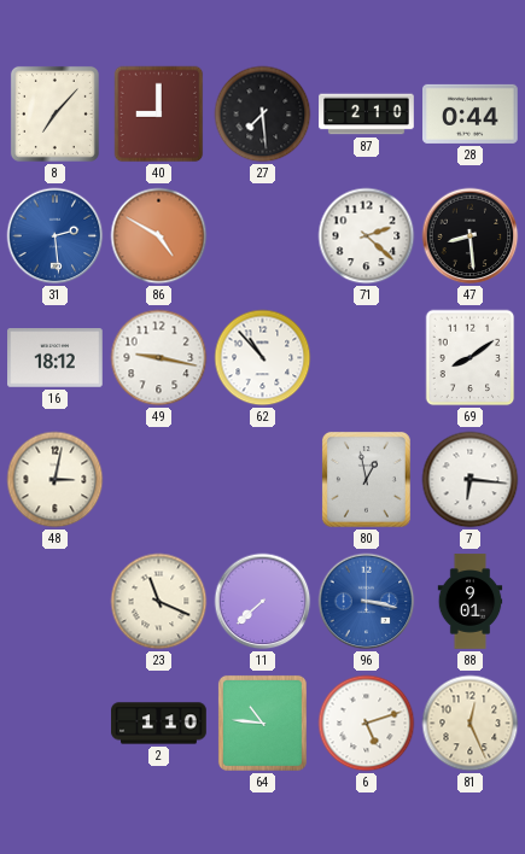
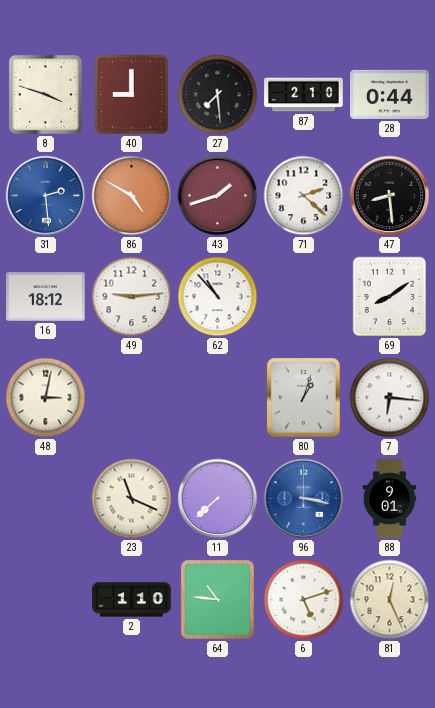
8: 7:07 -> 3:48 (45, 94)
43: none -> 1:42 (218, 196)
49: 9:17 -> 9:14 (132, 297)
80: 12:58 -> 1:03 (303, 397)
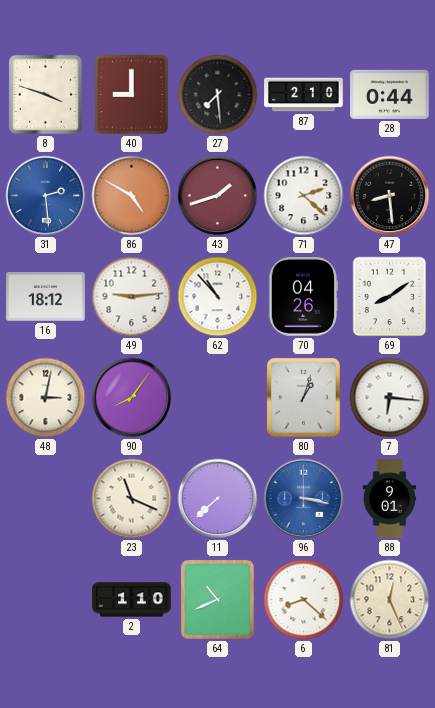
70: none -> 04:26 (303, 297)
90: none -> 8:06 (132, 398)
64: 10:46 -> 10:41 (217, 599)
6: 5:12 -> 8:22 (304, 600)
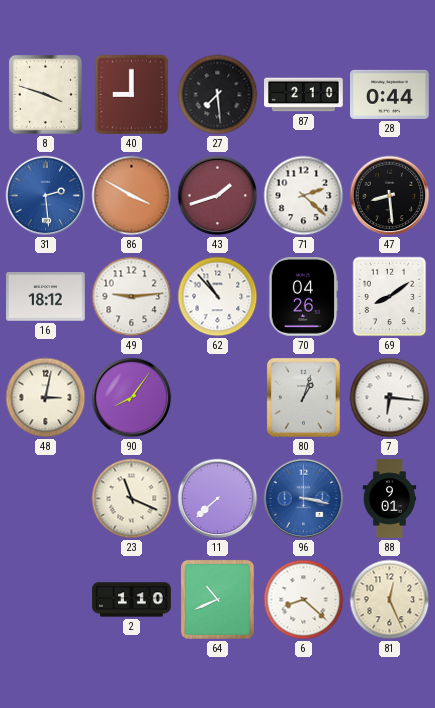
86: 4:50 -> 3:50 (132, 196)
